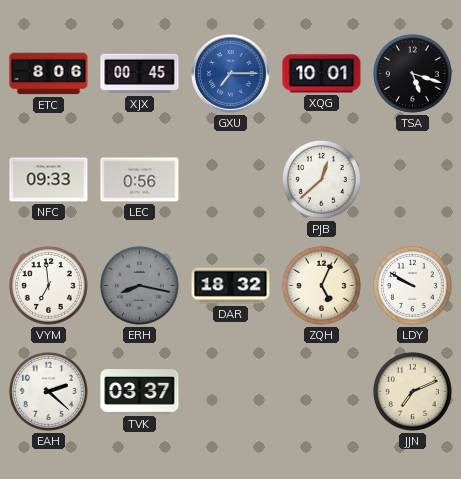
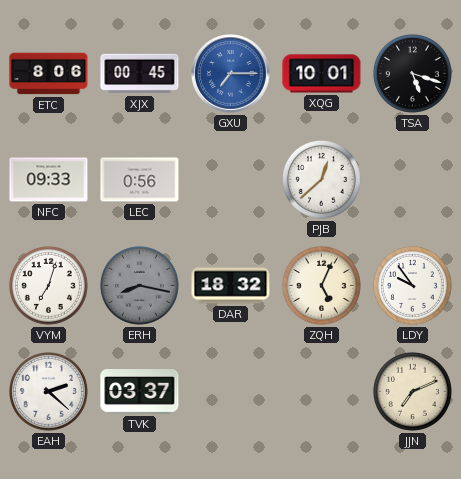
VYM: 6:59 -> 7:03 (48, 285)
LDY: 9:50 -> 9:54 (412, 285)
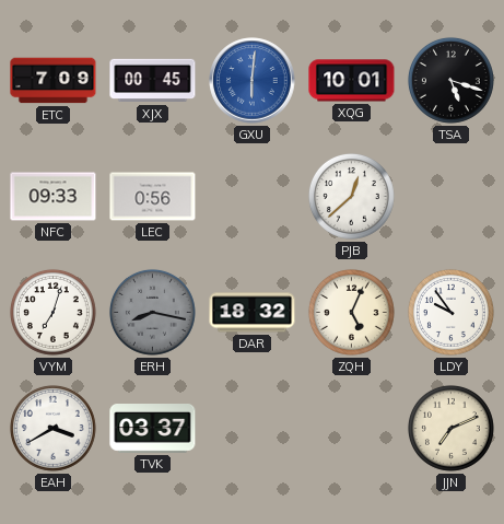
ETC: 8:06 -> 7:09 (54, 81)
GXU: 7:15 -> 6:01 (253, 81)
EAH: 2:22 -> 3:40 (52, 428)
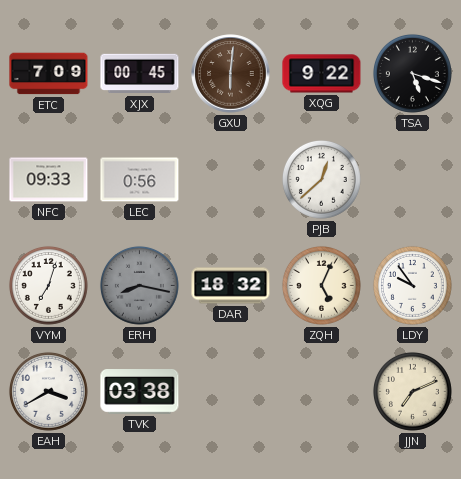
GXU dial: blue -> brown (231, 74)
XQG: 10:01 -> 9:22 (322, 74)
TVK: 03:37 -> 03:38 (140, 392)
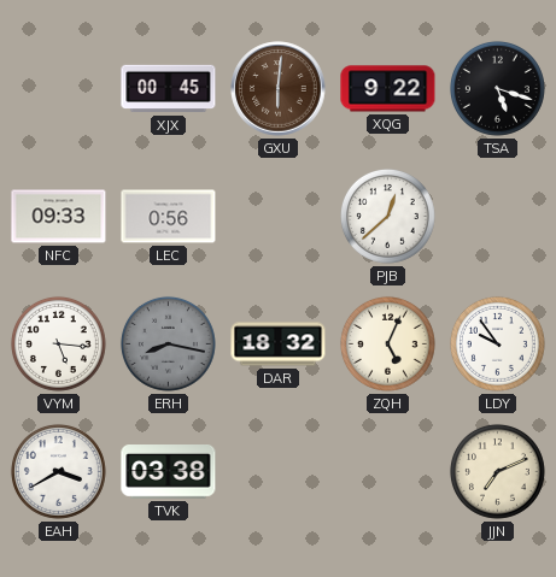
ETC: 7:09 -> none (49, 74)
VYM: 7:03 -> 5:16 (58, 343)
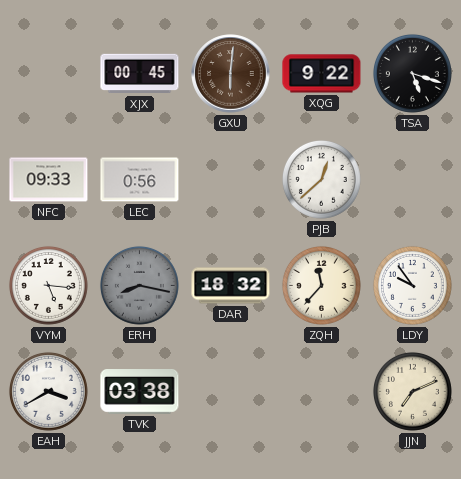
ZQH: 5:04 -> 11:37 (321, 285)
